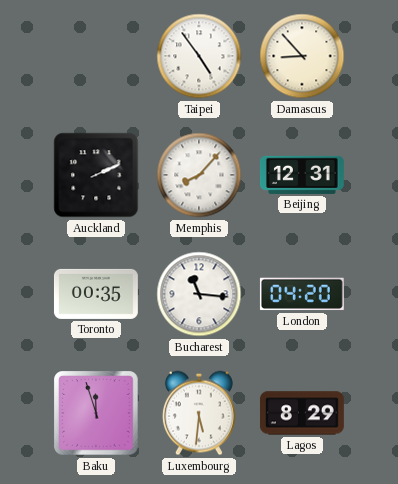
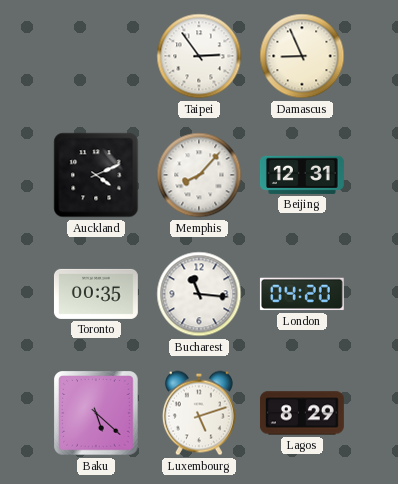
Taipei: 4:54 -> 2:54 (199, 56)
Damascus: 8:53 -> 8:56 (302, 56)
Auckland: 2:11 -> 4:11 (96, 175)
Baku: 11:57 -> 5:22 (96, 413)
Luxembourg: 5:31 -> 5:12 (199, 413)
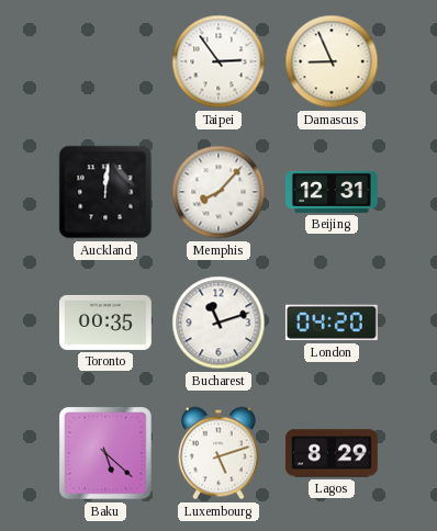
Auckland: 4:11 -> 12:01 (105, 192)
Bucharest: 11:16 -> 11:12 (218, 323)
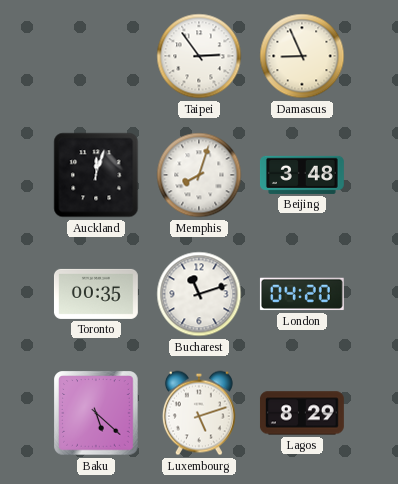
Auckland: 12:01 -> 12:03 (96, 175)
Memphis: 8:07 -> 8:03 (199, 175)
Beijing: 12:31 -> 3:48 (302, 175)
